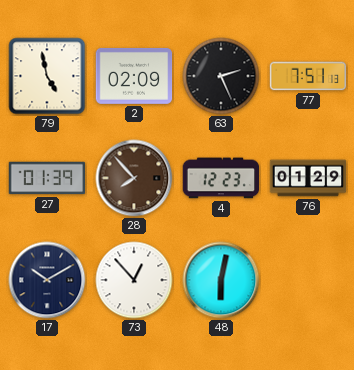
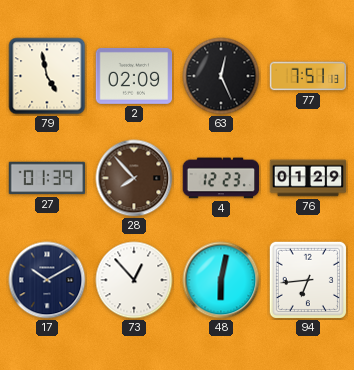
63: 2:26 -> 12:26 (221, 76)
94: none -> 6:44 (307, 279)
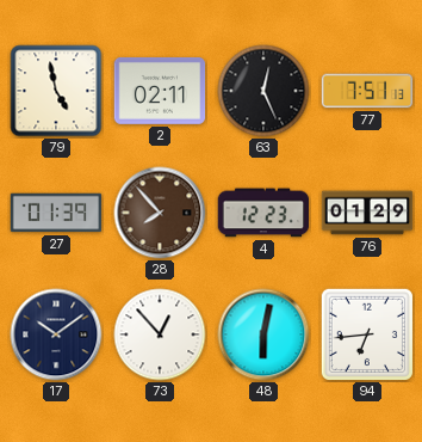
2: 02:09 -> 02:11 (160, 91)
17: 10:10 -> 10:09 (56, 334)
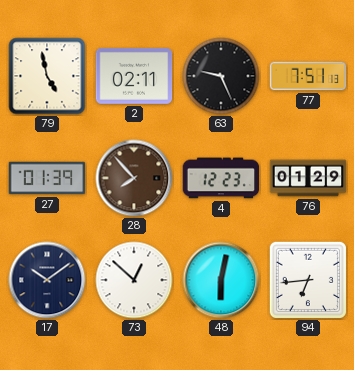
63: 12:26 -> 9:26 (221, 76)
73: 12:53 -> 12:52 (134, 280)
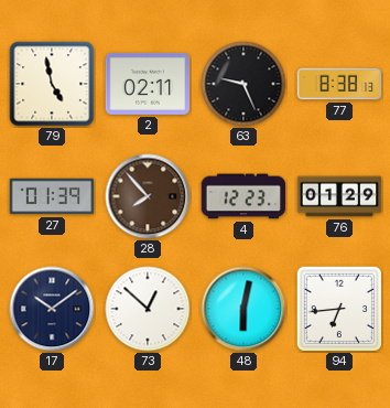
77: 7:51 -> 8:38 (339, 84)
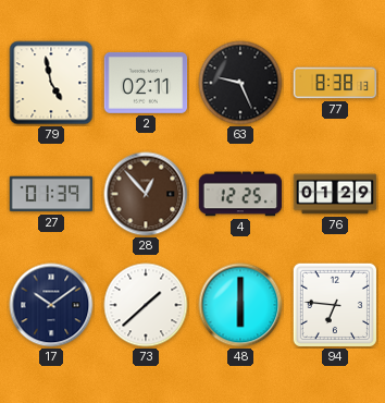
28: 7:53 -> 12:53 (146, 194)
4: 12:23 -> 12:25 (240, 194)
73: 12:52 -> 1:38 (146, 305)
48: 6:02 -> 6:00 (240, 305)
94: 6:44 -> 6:46 (334, 304)
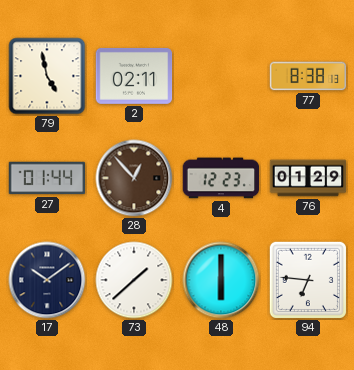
63: 9:26 -> none (240, 83)
27: 01:39 -> 01:44 (47, 178)
4: 12:25 -> 12:23 (221, 178)
